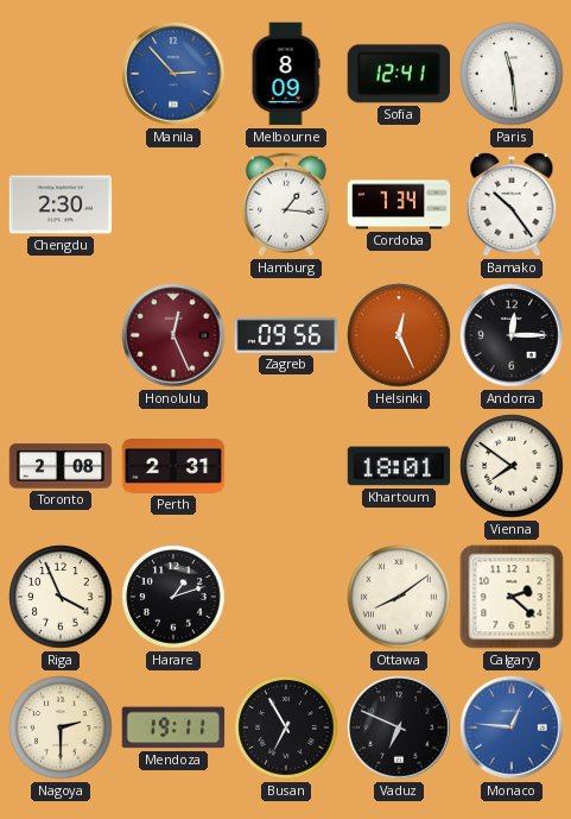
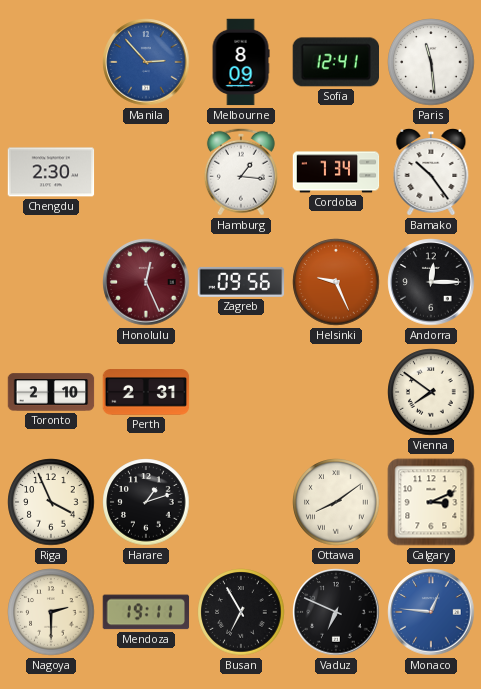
Helsinki: 12:26 -> 9:26 (336, 282)
Toronto: 2:08 -> 2:10 (51, 392)
Khartoum: 18:01 -> none (399, 466)
Calgary: 2:22 -> 3:11 (431, 502)
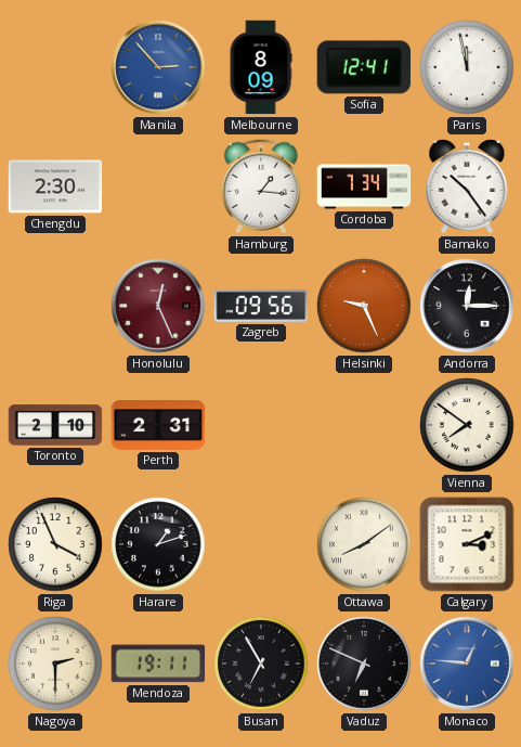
Paris: 11:29 -> 11:58 (467, 67)
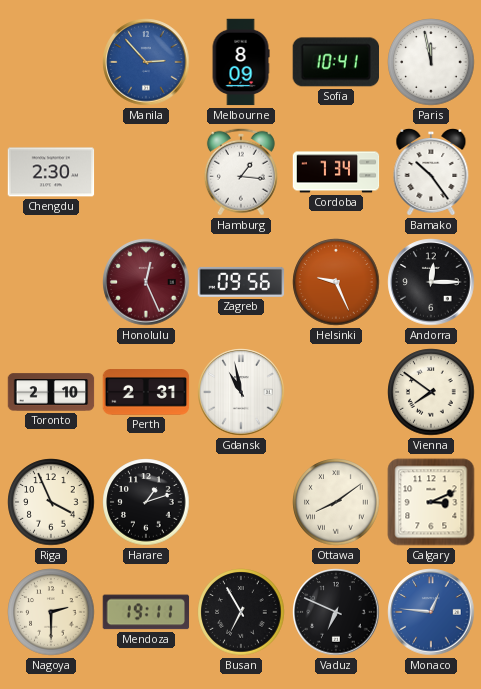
Sofia: 12:41 -> 10:41 (335, 62)
Gdansk: none -> 10:58 (241, 392)
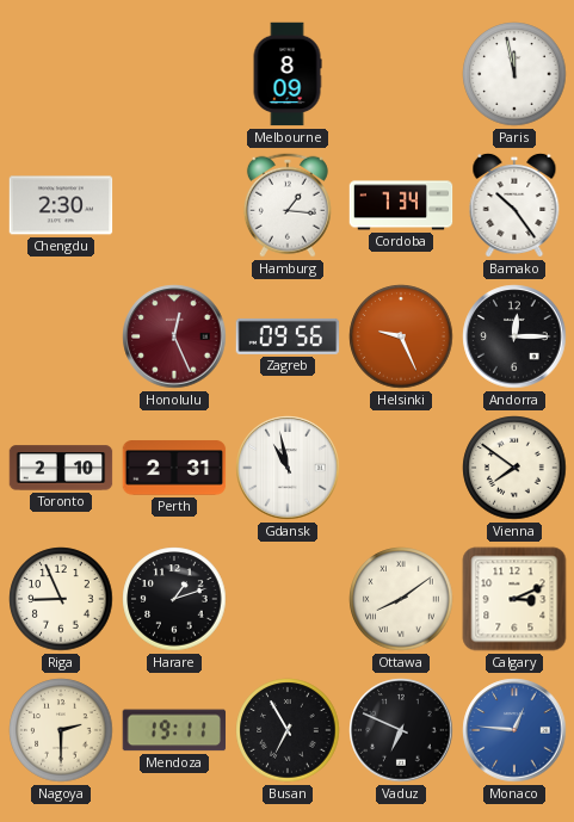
Manila: 2:53 -> none (146, 62)
Sofia: 10:41 -> none (335, 62)
Riga: 3:56 -> 8:56 (61, 599)
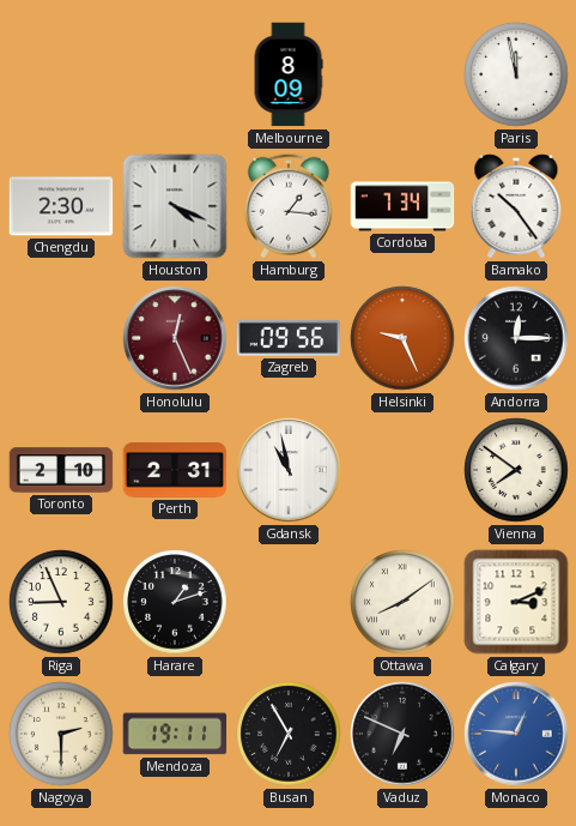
Houston: none -> 4:19 (175, 206)
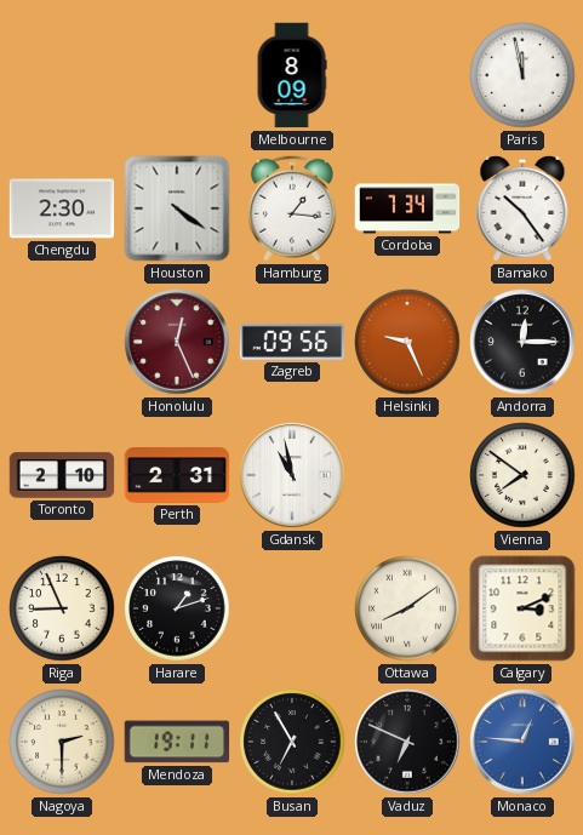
Houston: 4:19 -> 4:21 (177, 208)
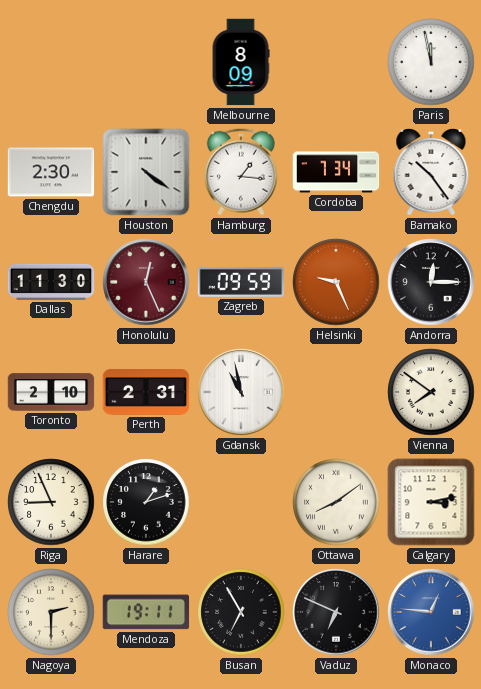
Dallas: none -> 11:30 (51, 282)
Zagreb: 09:56 -> 09:59 (241, 282)
Calgary: 3:11 -> 3:13 (431, 502)
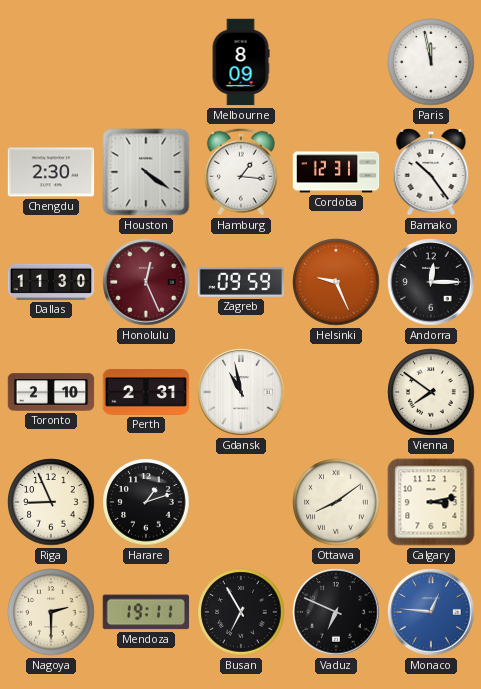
Cordoba: 7:34 -> 12:31 (336, 172)
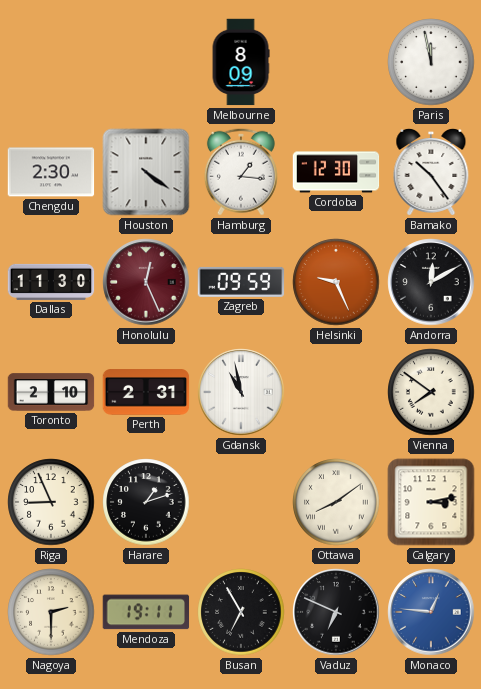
Cordoba: 12:31 -> 12:30 (336, 172)
Andorra: 12:15 -> 12:10 (431, 282)
